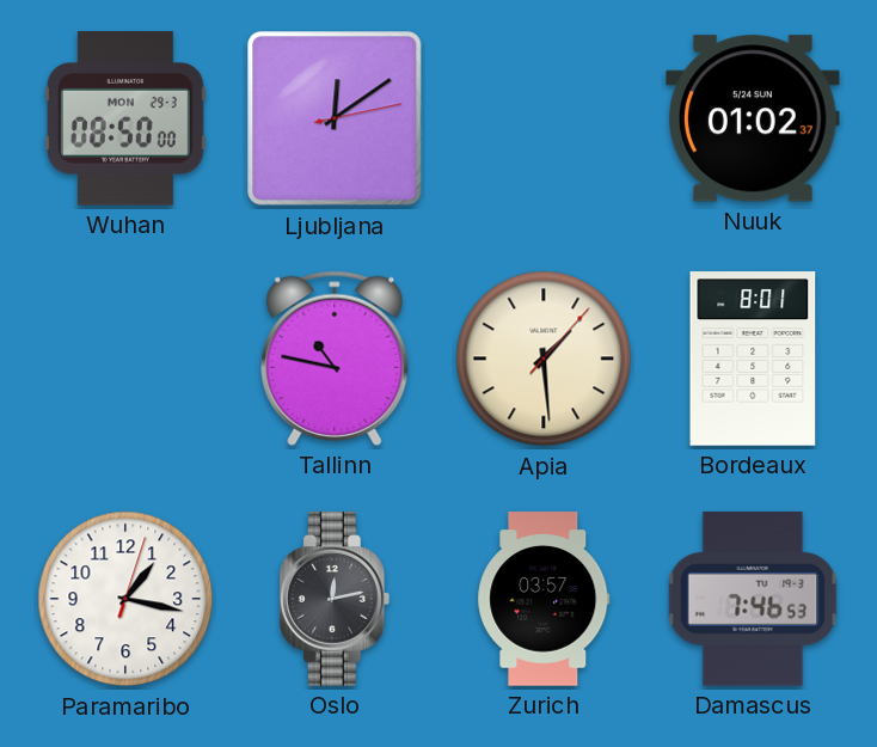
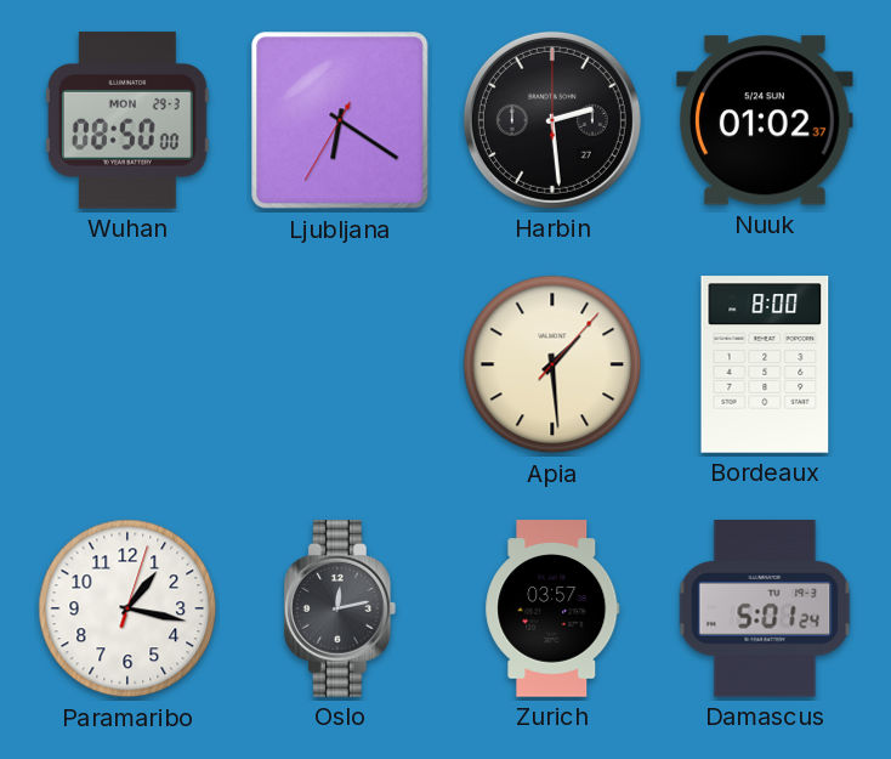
Ljubljana: 12:09 -> 6:20 (340, 120)
Harbin: none -> 2:29 (552, 120)
Tallinn: 10:47 -> none (335, 359)
Bordeaux: 8:01 -> 8:00 (765, 364)
Damascus: 7:46 -> 5:01 (765, 608)
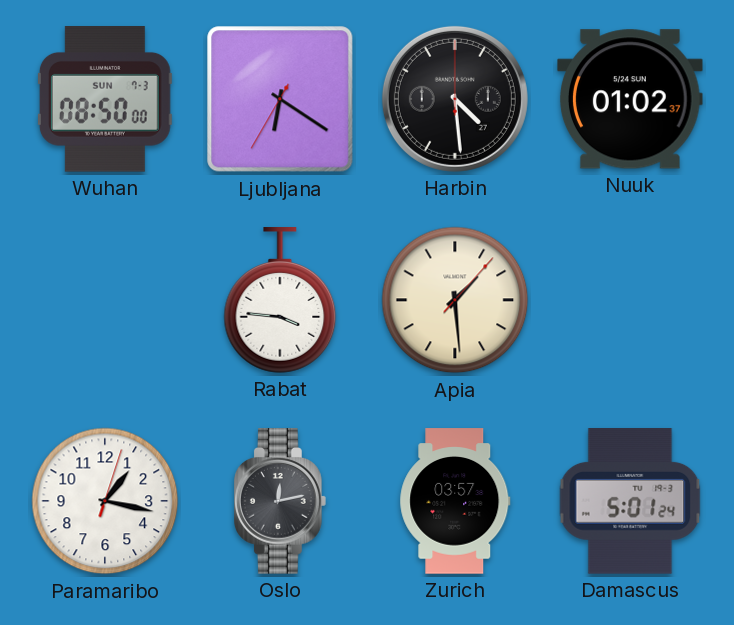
Wuhan date: MON 29-3 -> SUN 7-3 (105, 99)
Harbin: 2:29 -> 4:29 (455, 99)
Rabat: none -> 3:46 (280, 300)
Bordeaux: 8:00 -> none (765, 364)
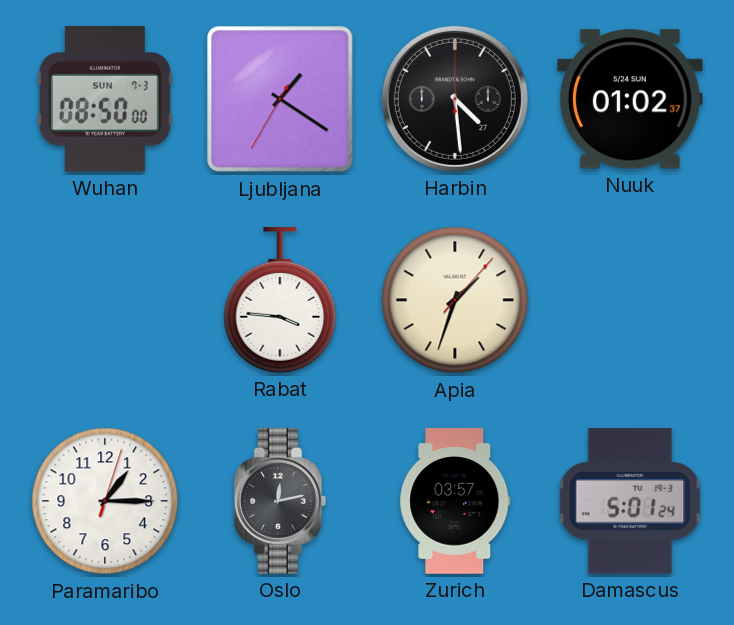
Ljubljana: 6:20 -> 1:20 (280, 99)
Apia: 1:29 -> 1:33 (455, 300)
Paramaribo: 1:17 -> 1:15 (105, 501)
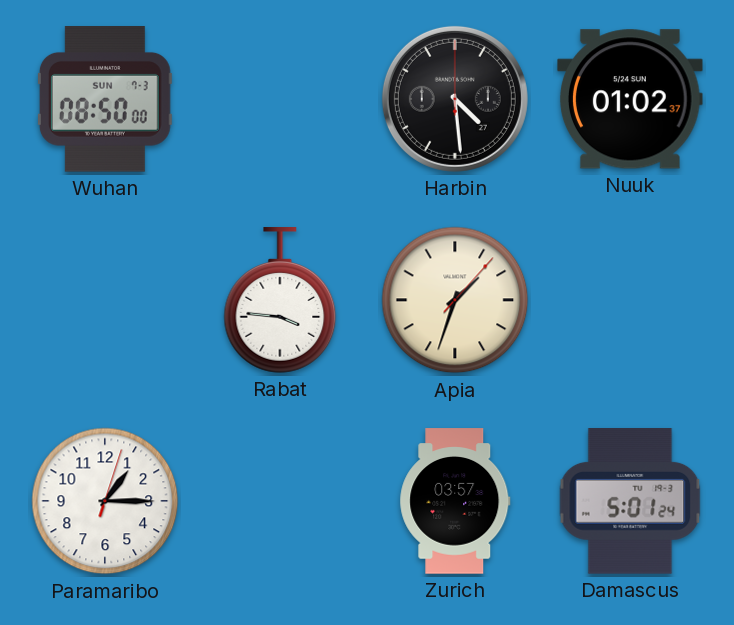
Ljubljana: 1:20 -> none (280, 99)
Oslo: 12:13 -> none (281, 501)
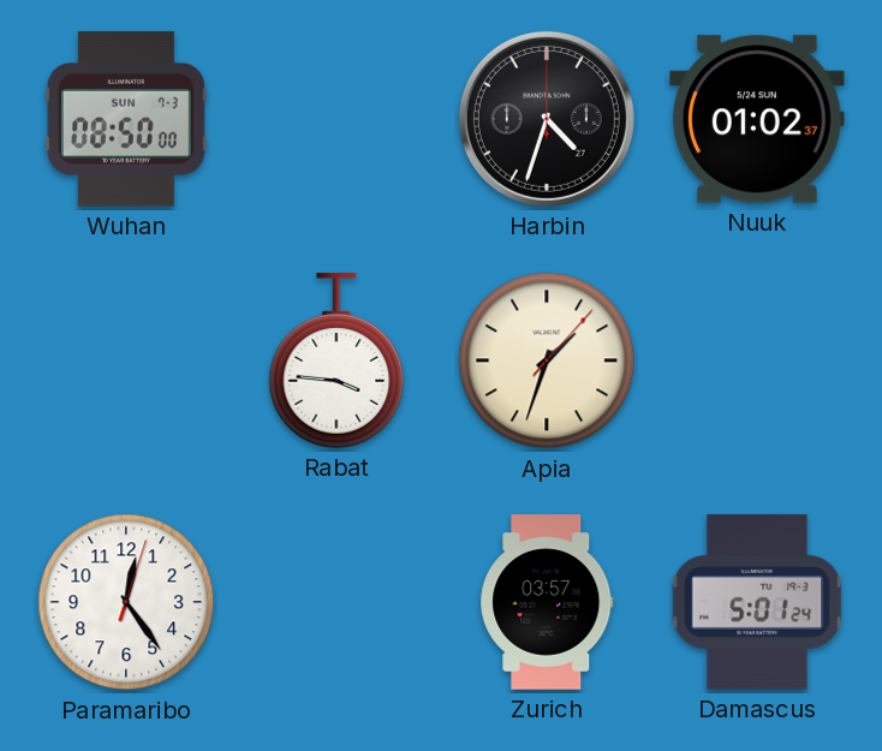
Harbin: 4:29 -> 4:33 (547, 119)
Paramaribo: 1:15 -> 12:24 (126, 602)
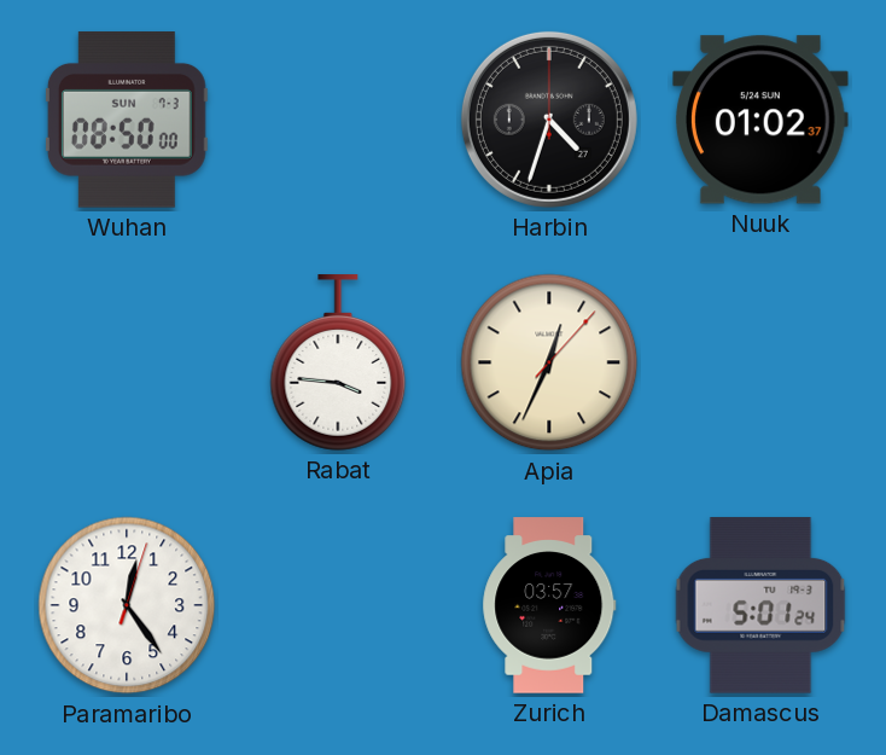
Apia: 1:33 -> 12:34 (549, 362)
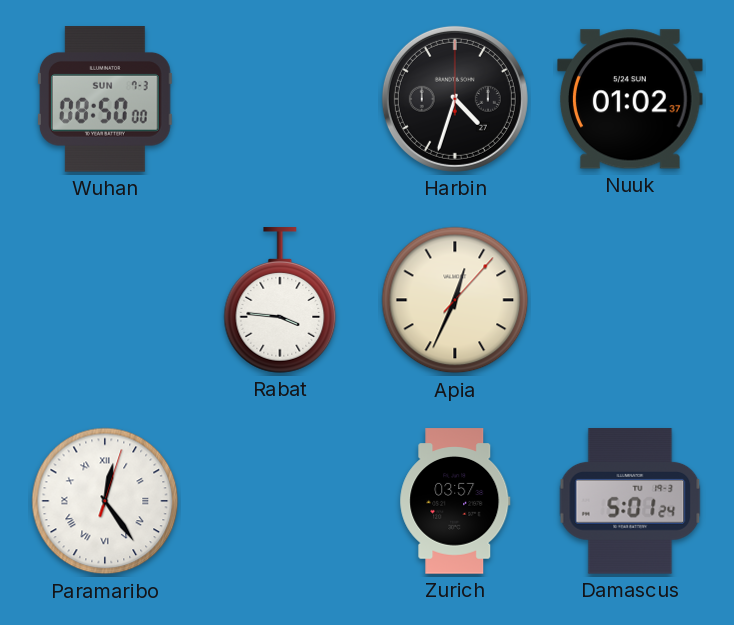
Paramaribo numerals: Arabic -> Roman (105, 501)
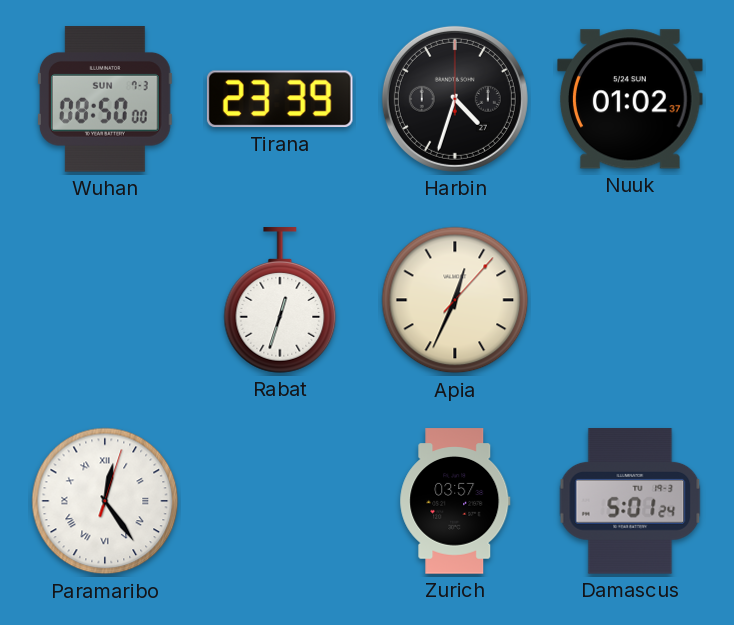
Tirana: none -> 23:39 (280, 99)
Rabat: 3:46 -> 12:33 (280, 300)
